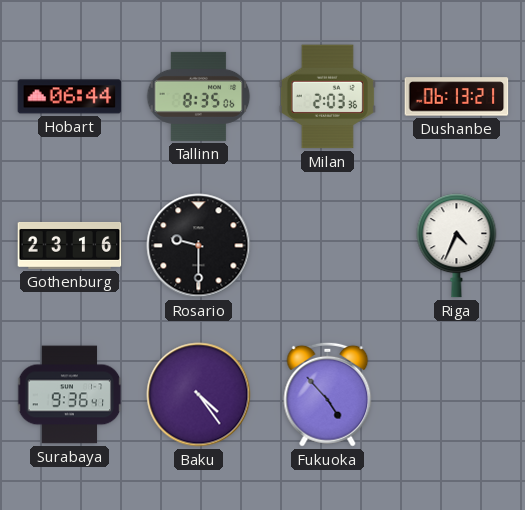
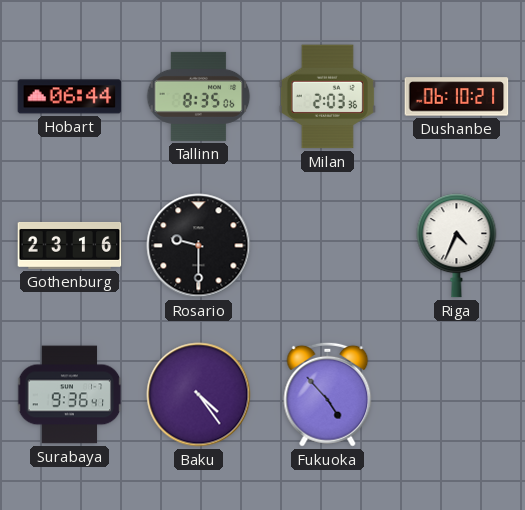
Dushanbe: 06:13 -> 06:10 (457, 97)
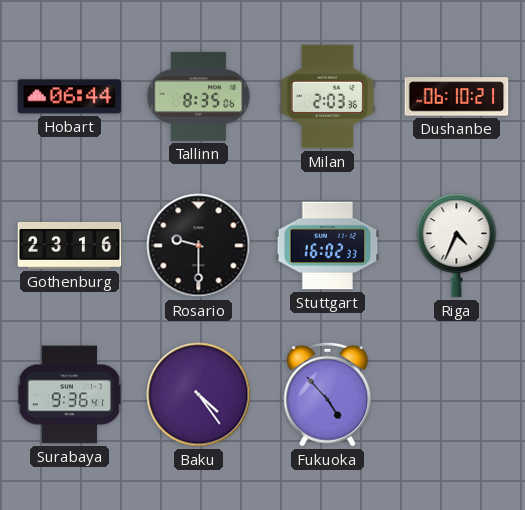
Stuttgart: none -> 16:02 (328, 246)
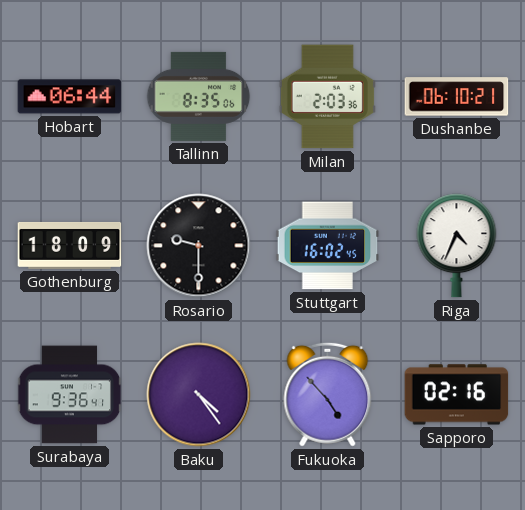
Gothenburg: 23:16 -> 18:09 (70, 245)
Stuttgart: 16:02:33 -> 16:02:45 (328, 246)
Sapporo: none -> 02:16 (457, 395)
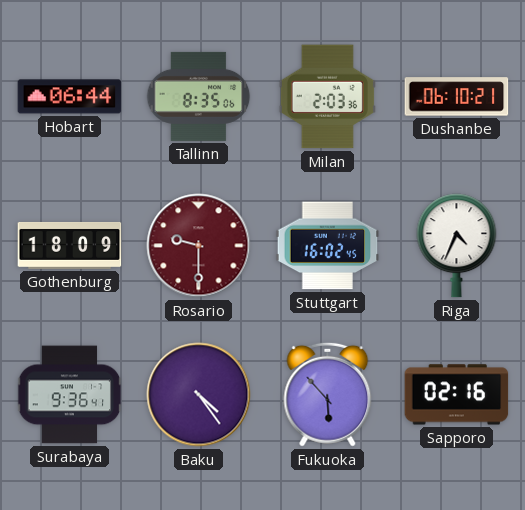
Rosario dial: black -> burgundy (199, 246)
Fukuoka: 4:53 -> 5:53 (328, 394)
